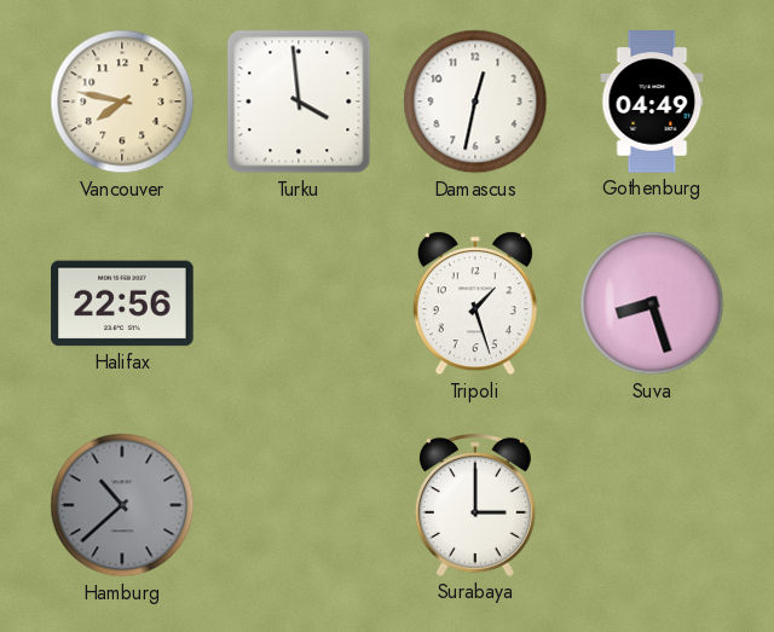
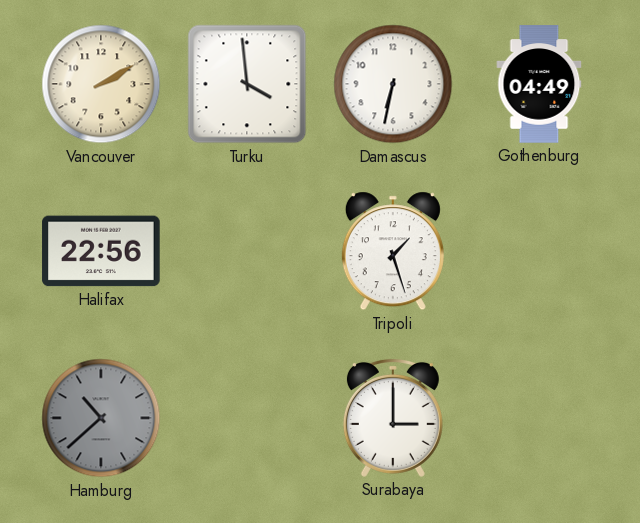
Vancouver: 7:47 -> 2:10 (101, 84)
Damascus: 12:32 -> 6:32 (393, 84)
Suva: 8:27 -> none (652, 303)
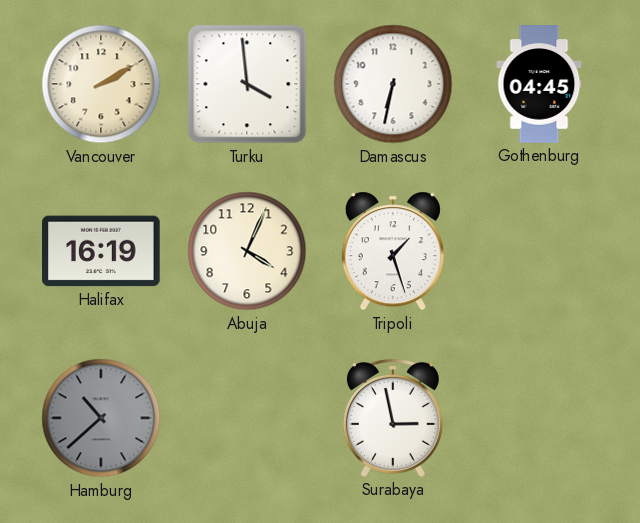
Gothenburg: 04:49 -> 04:45 (539, 84)
Halifax: 22:56 -> 16:19 (101, 251)
Abuja: none -> 4:04 (247, 251)
Surabaya: 3:00 -> 2:58 (393, 418)
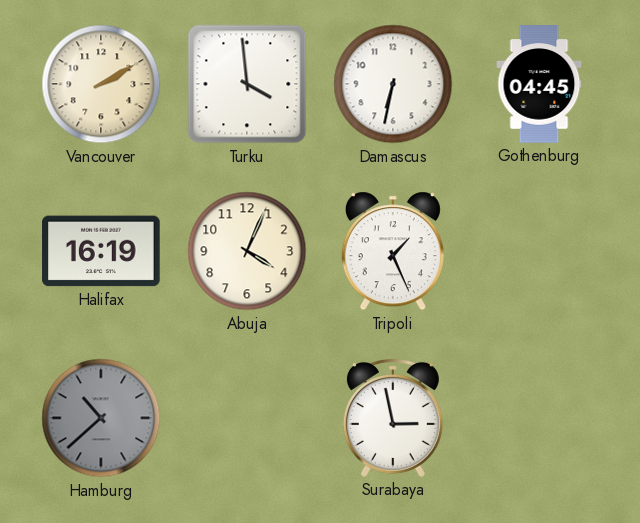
Tripoli: 1:27 -> 1:26 (393, 251)
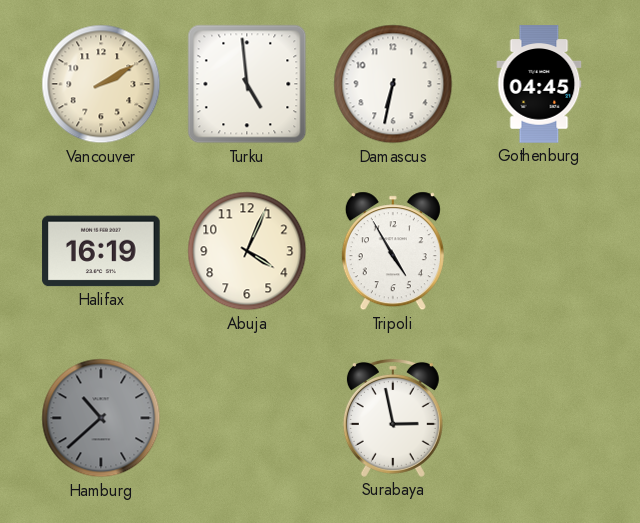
Turku: 3:59 -> 4:59 (247, 84)
Tripoli: 1:26 -> 4:55 (393, 251)
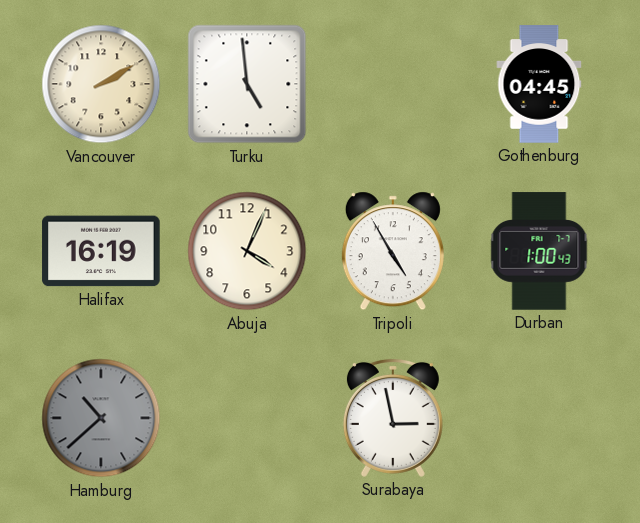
Damascus: 6:32 -> none (393, 84)
Durban: none -> 1:00 (539, 251)
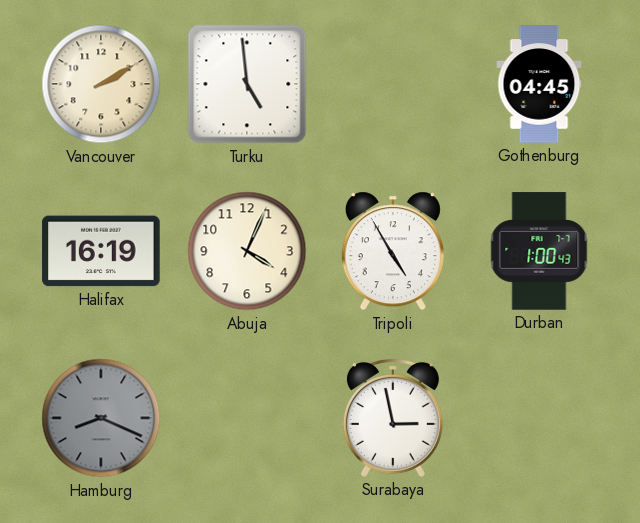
Hamburg: 10:38 -> 8:19 (101, 418)
